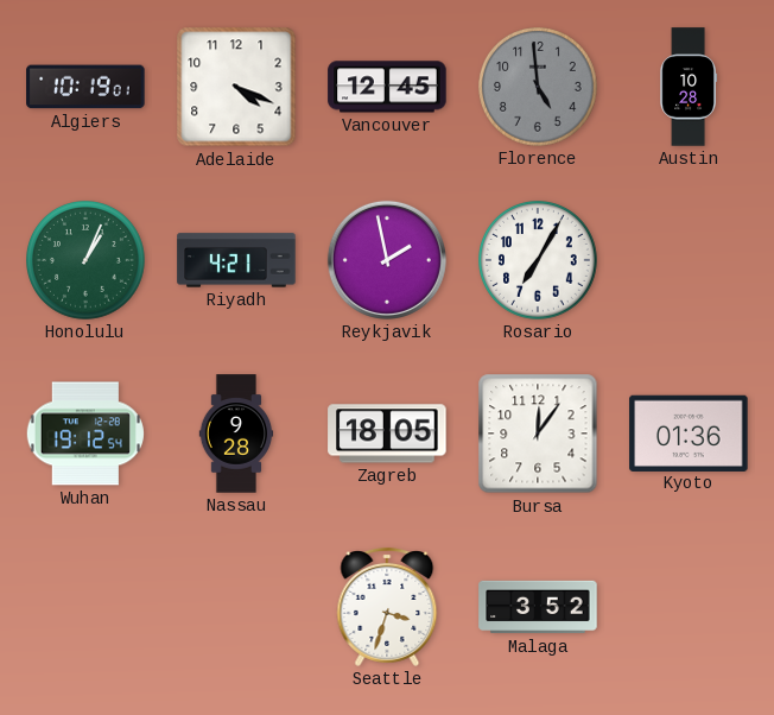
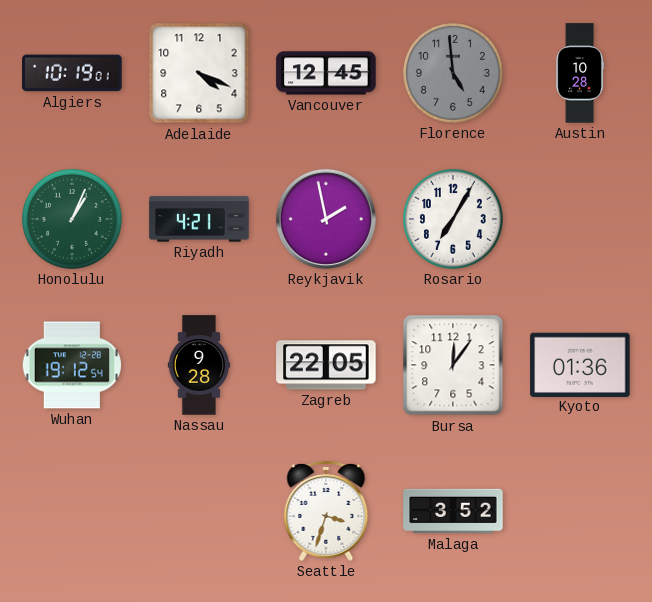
Zagreb: 18:05 -> 22:05 (326, 365)
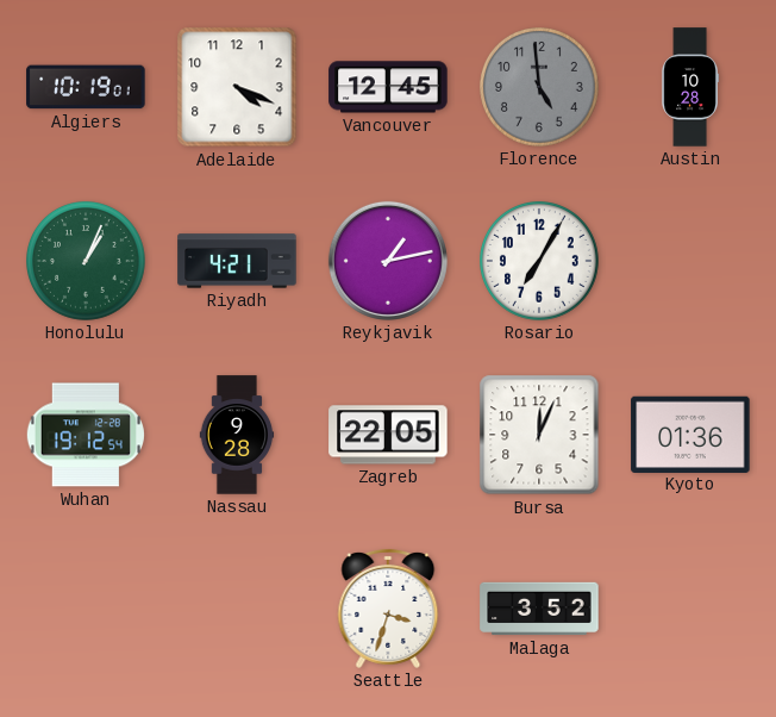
Reykjavik: 1:58 -> 1:13 (388, 261)
Bursa: 12:06 -> 12:04 (539, 435)
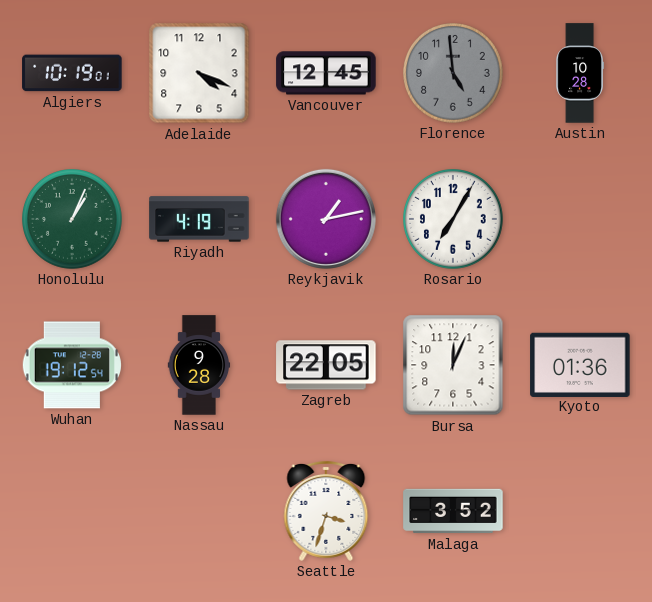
Riyadh: 4:21 -> 4:19 (199, 219)
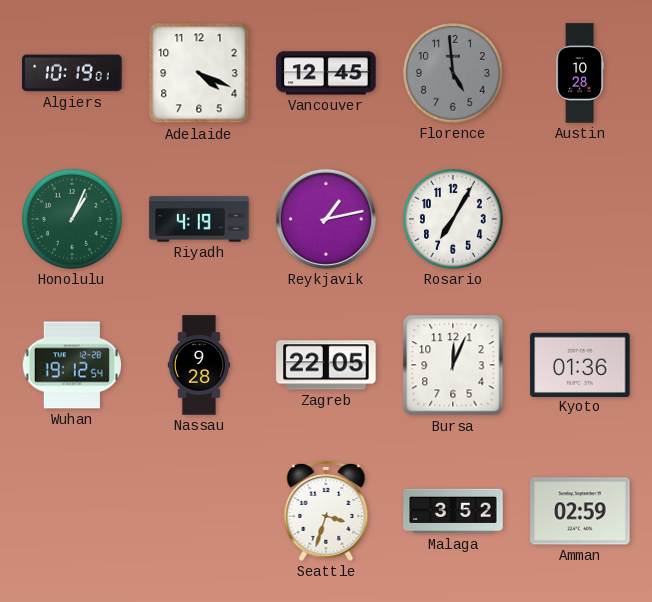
Amman: none -> 02:59 (580, 511)
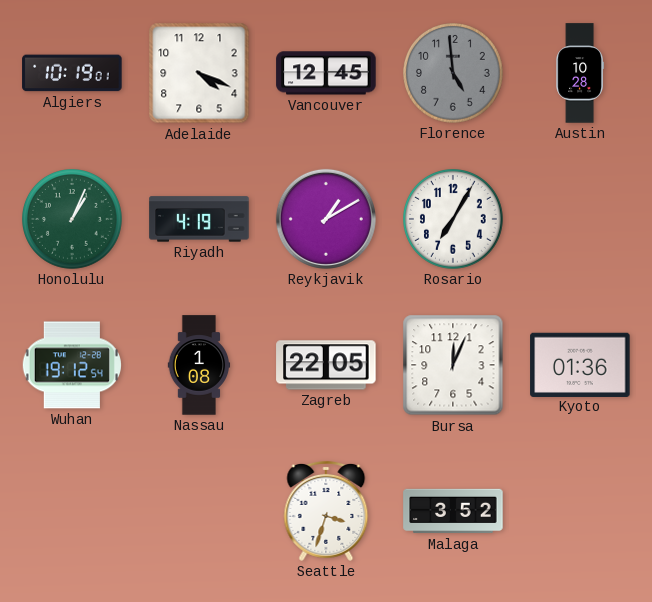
Reykjavik: 1:13 -> 1:10 (326, 219)
Nassau: 9:28 -> 1:08 (199, 365)
Amman: 02:59 -> none (580, 511)
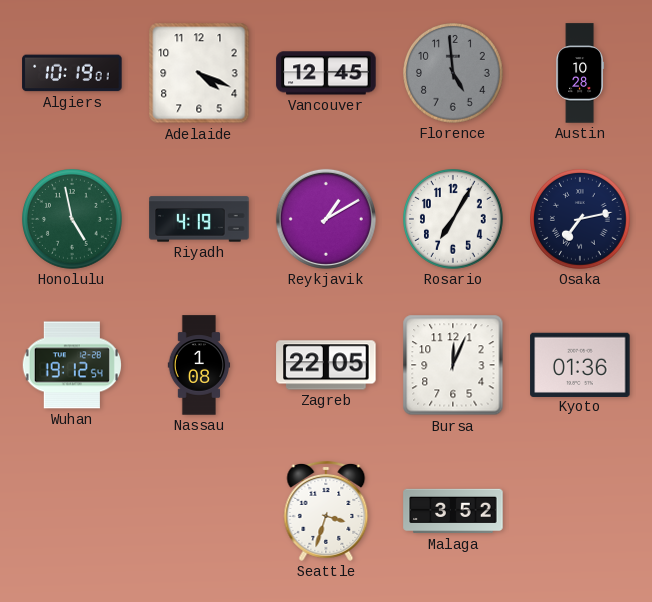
Honolulu: 1:04 -> 4:58 (73, 220)
Osaka: none -> 7:13 (581, 220)
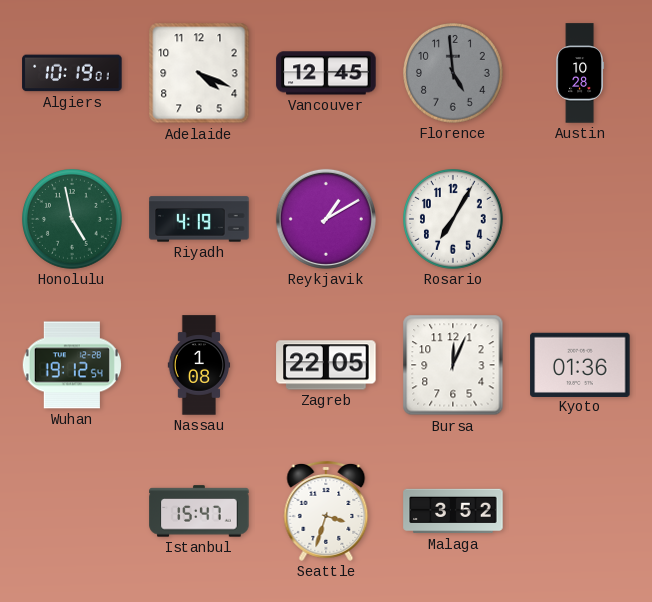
Osaka: 7:13 -> none (581, 220)
Istanbul: none -> 15:47 (199, 511)
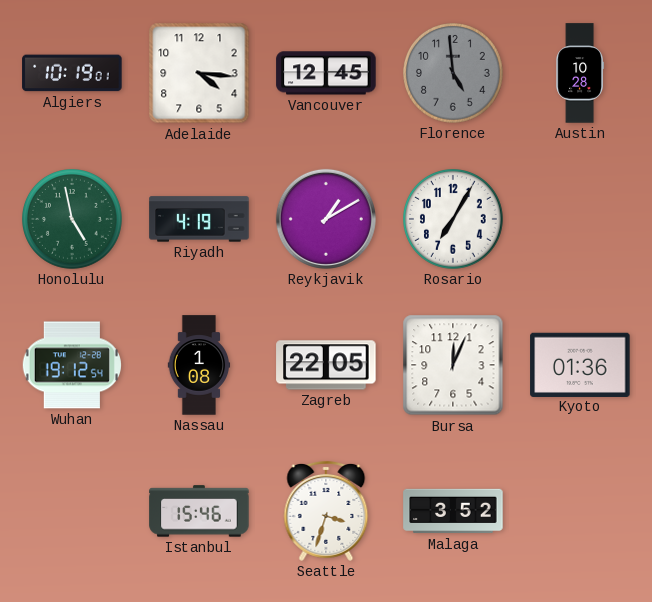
Adelaide: 4:19 -> 4:16 (199, 73)
Istanbul: 15:47 -> 15:46 (199, 511)
